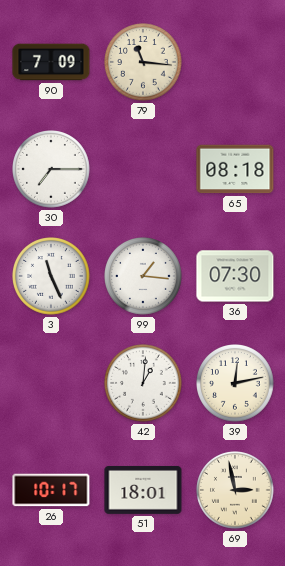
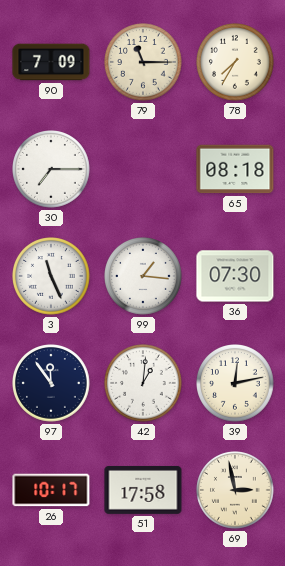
79: 11:16 -> 11:15 (144, 63)
78: none -> 7:35 (236, 63)
97: none -> 11:54 (52, 384)
51: 18:01 -> 17:58 (143, 490)
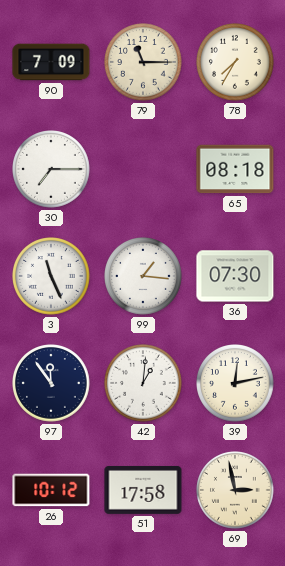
26: 10:17 -> 10:12 (51, 490)
